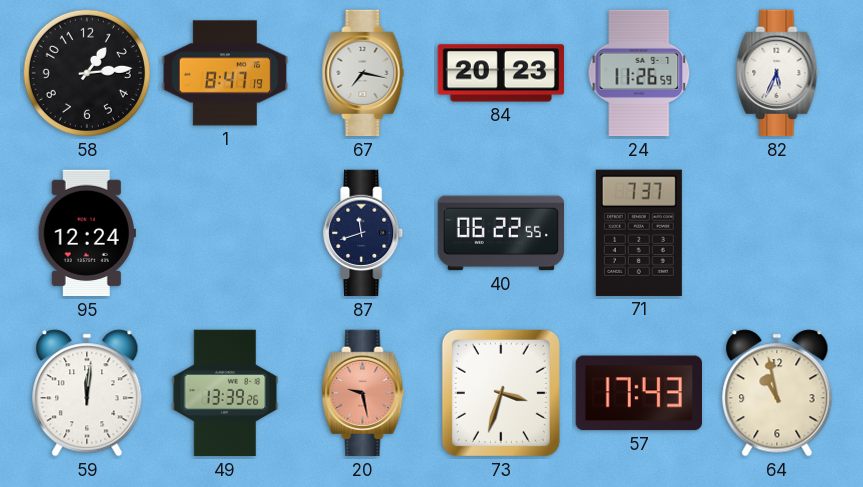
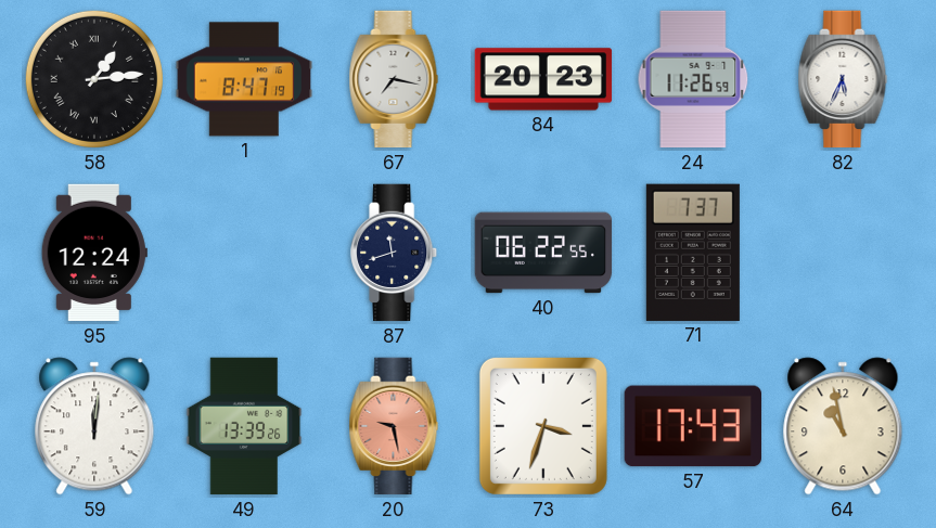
58 numerals: Arabic -> Roman (94, 79)
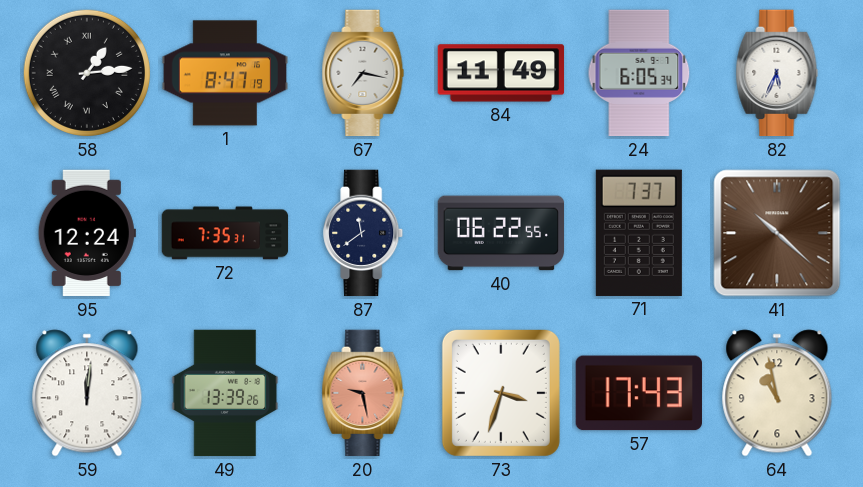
84: 20:23 -> 11:49 (501, 73)
24: 11:26 -> 6:05 (639, 73)
72: none -> 7:35 (225, 233)
87: 11:42 -> 11:39 (364, 233)
41: none -> 10:22 (777, 233)
